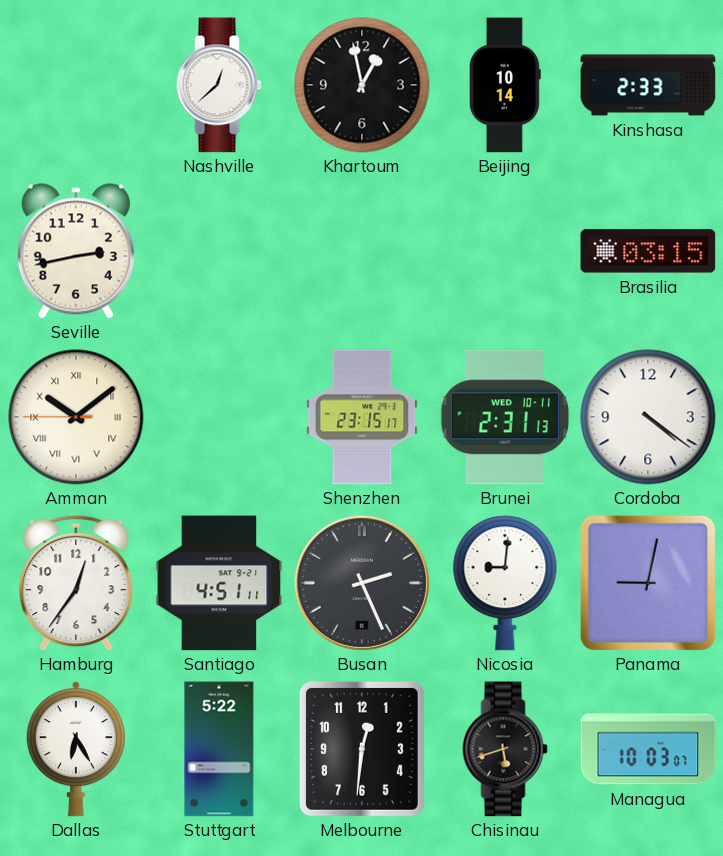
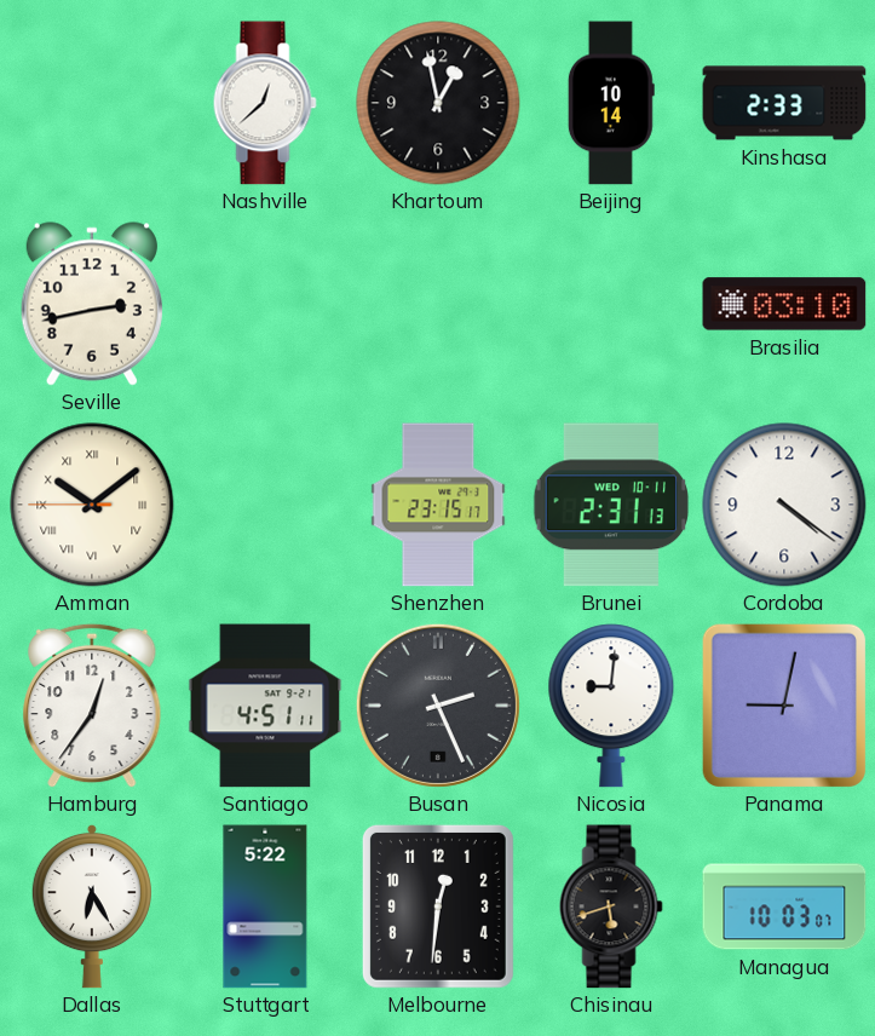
Brasilia: 03:15 -> 03:10 (784, 304)
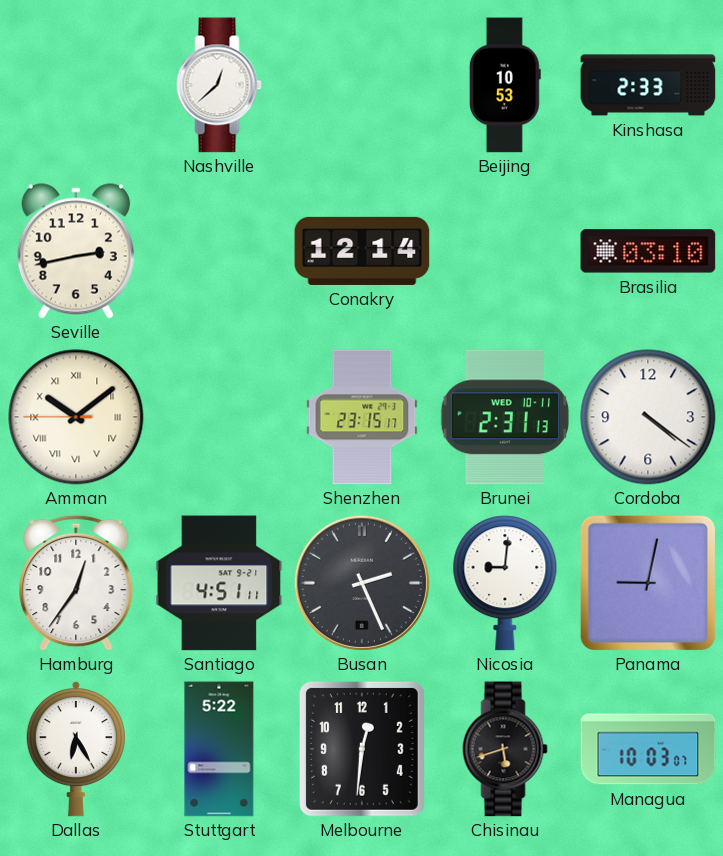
Khartoum: 12:58 -> none (438, 103)
Beijing: 10:14 -> 10:53 (505, 85)
Conakry: none -> 12:14 (362, 251)
